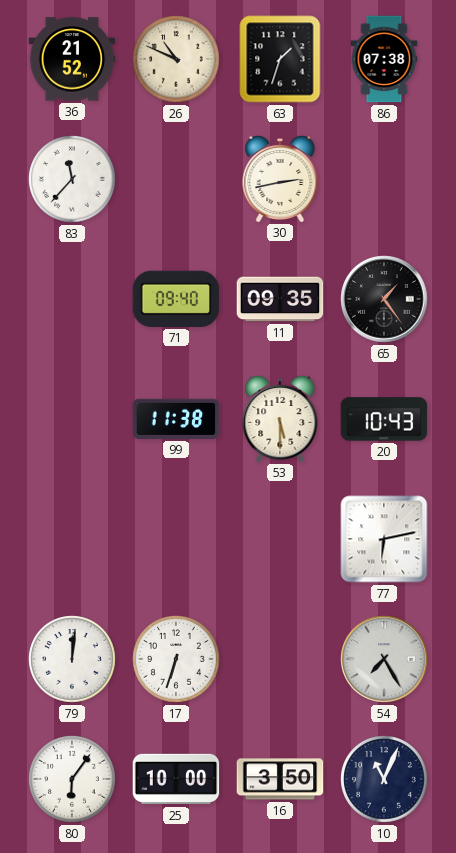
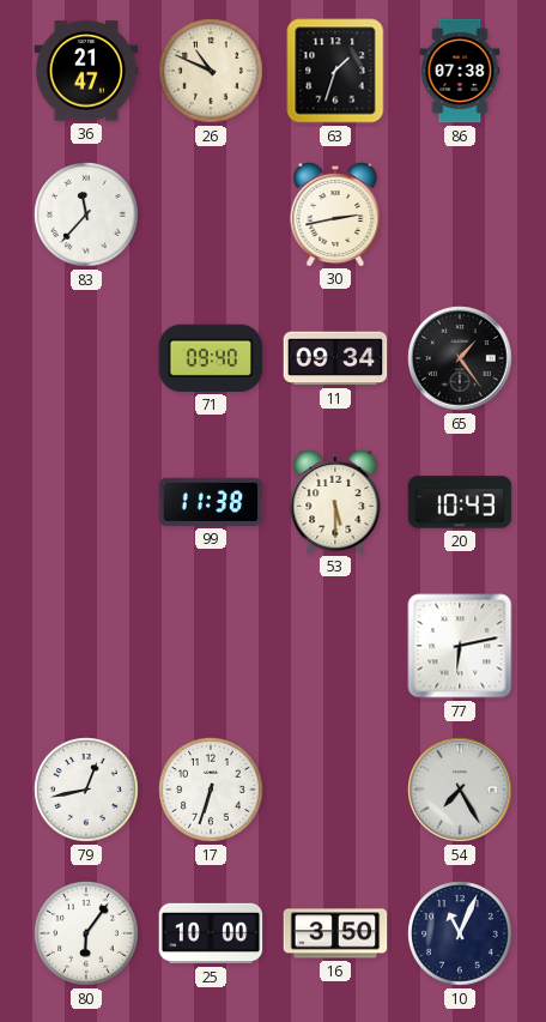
36: 21:52 -> 21:47 (86, 71)
11: 09:35 -> 09:34 (335, 358)
79: 12:01 -> 12:43 (86, 790)
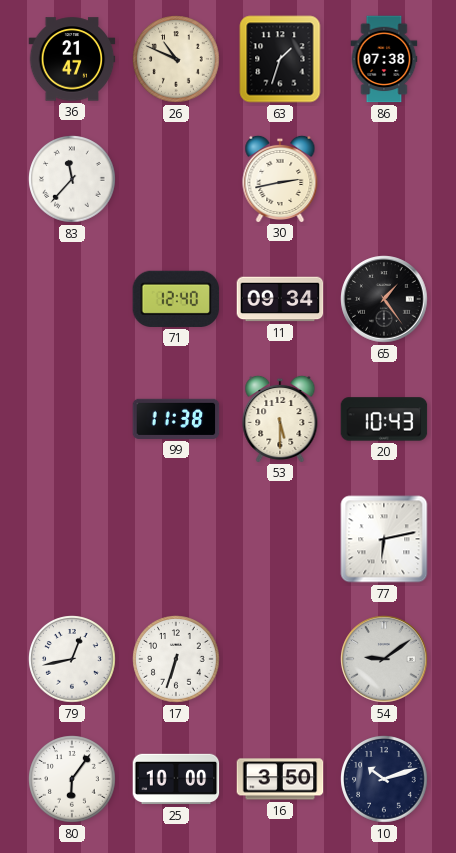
71: 09:40 -> 12:40 (176, 299)
54: 7:25 -> 9:09 (384, 659)
10: 11:04 -> 10:12 (384, 779)
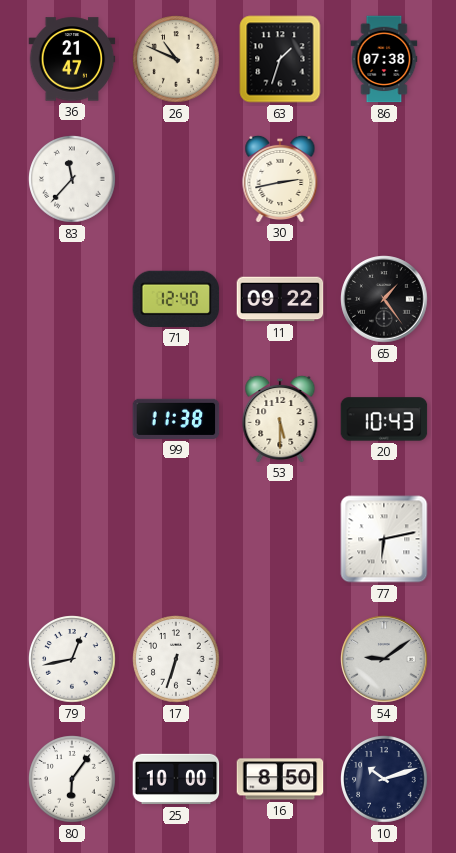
11: 09:34 -> 09:22 (280, 299)
16: 3:50 -> 8:50 (280, 779)
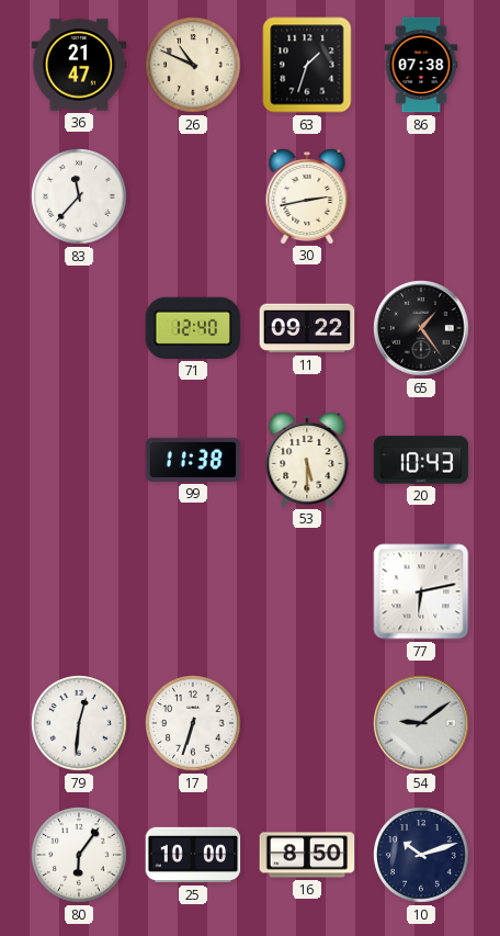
79: 12:43 -> 12:31 (79, 723)
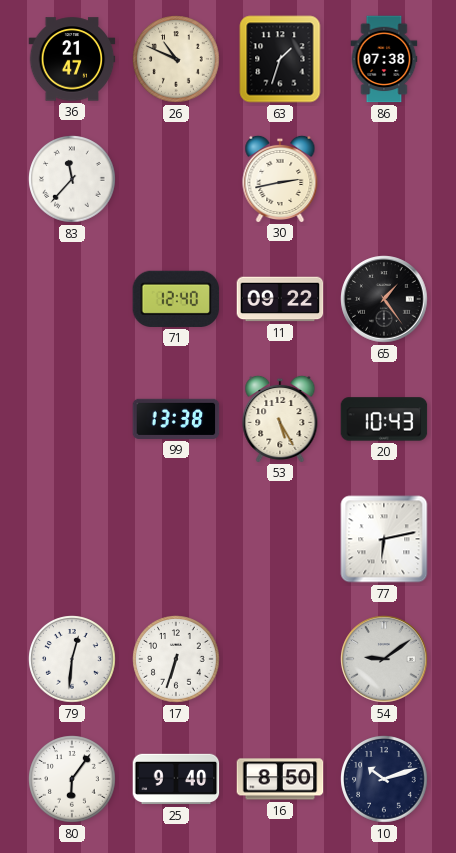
99: 11:38 -> 13:38 (176, 419)
53: 5:30 -> 5:25 (280, 418)
25: 10:00 -> 9:40 (176, 779)
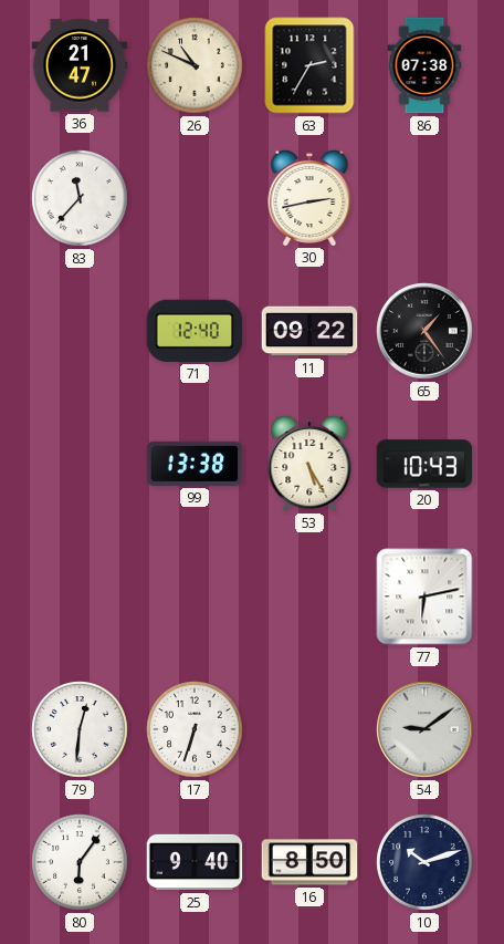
63: 1:33 -> 2:35 (309, 65)
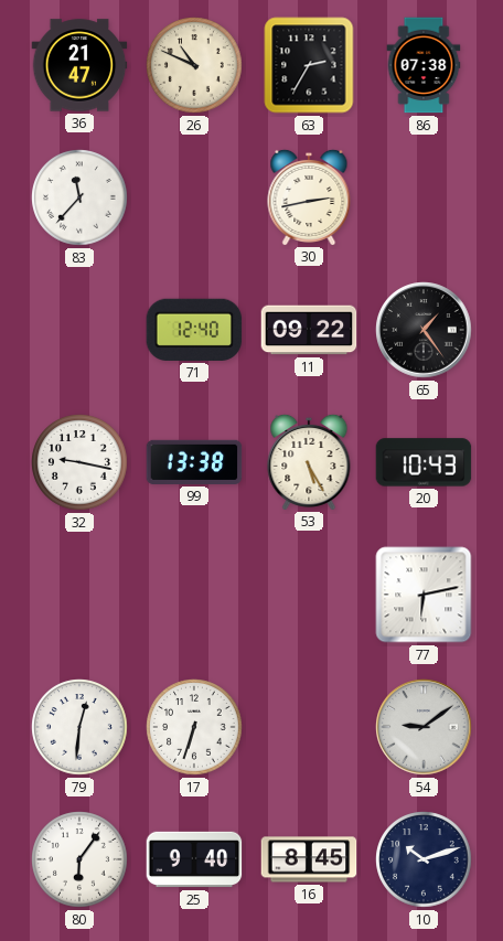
32: none -> 9:17 (79, 462)
16: 8:50 -> 8:45 (309, 859)
